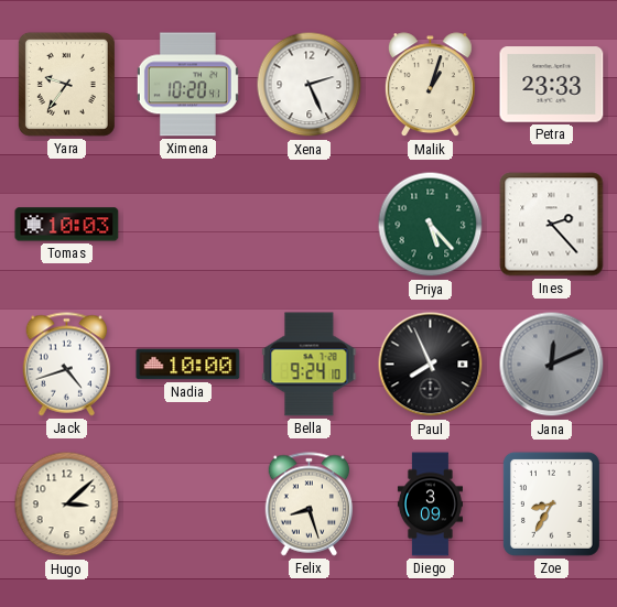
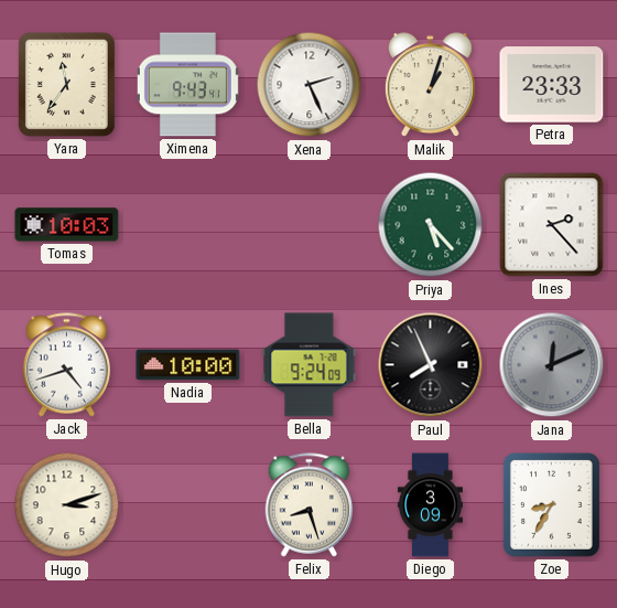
Yara: 9:36 -> 11:36 (66, 84)
Ximena: 10:20 -> 9:43 (187, 85)
Bella: 9:24:10 -> 9:24:09 (310, 365)
Hugo: 3:08 -> 3:12 (67, 505)
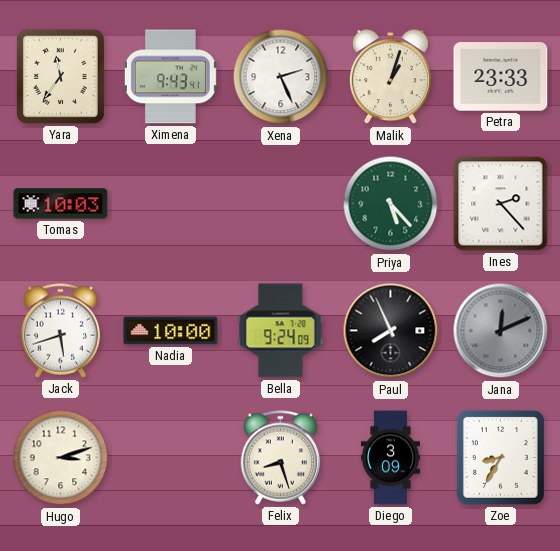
Jack: 4:42 -> 5:42 (61, 331)
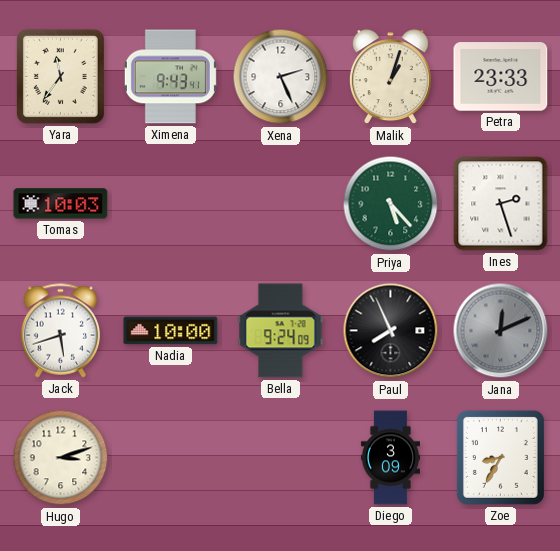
Ines: 2:23 -> 2:27 (501, 204)
Felix: 8:27 -> none (281, 458)
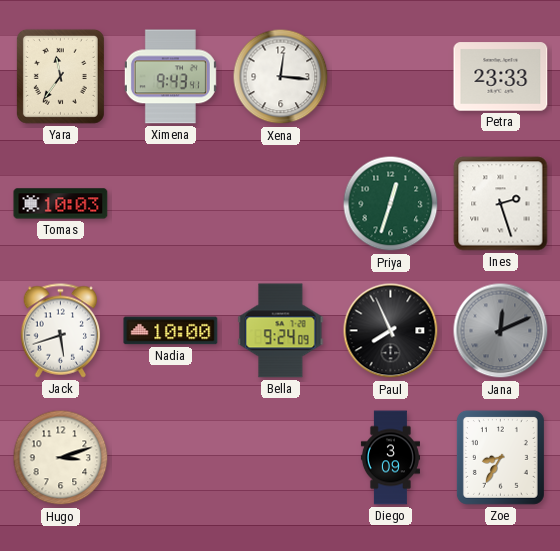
Xena: 2:26 -> 12:16 (281, 77)
Malik: 1:03 -> none (390, 77)
Priya: 5:23 -> 12:33 (391, 204)
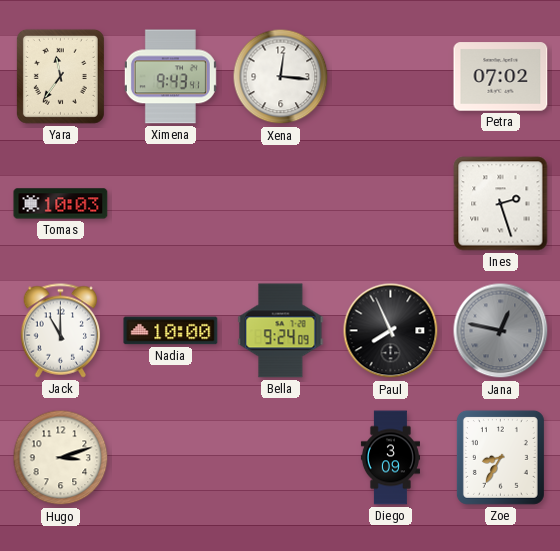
Petra: 23:33 -> 07:02 (501, 77)
Priya: 12:33 -> none (391, 204)
Jack: 5:42 -> 11:00 (61, 331)
Jana: 12:11 -> 12:47 (501, 331)
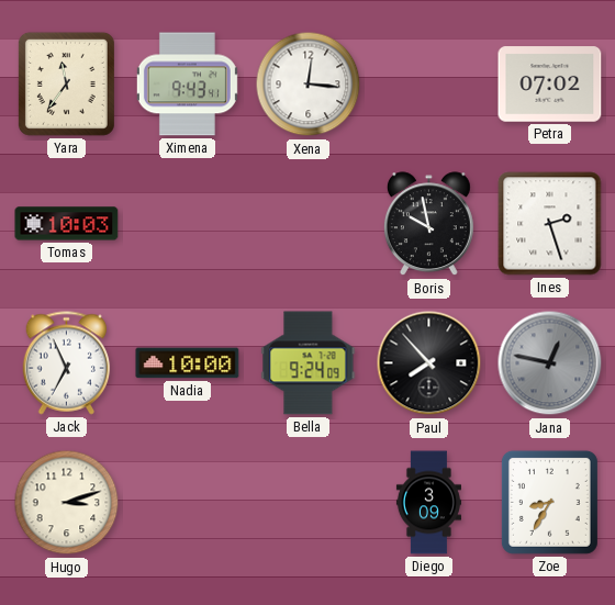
Boris: none -> 9:58 (428, 224)
Jack: 11:00 -> 6:56 (67, 363)
Paul: 7:56 -> 7:53 (429, 363)
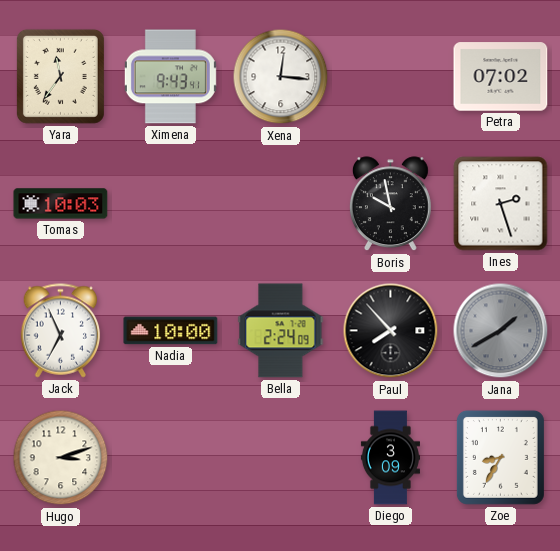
Bella: 9:24 -> 2:24 (281, 331)
Jana: 12:47 -> 1:40 (501, 331)
